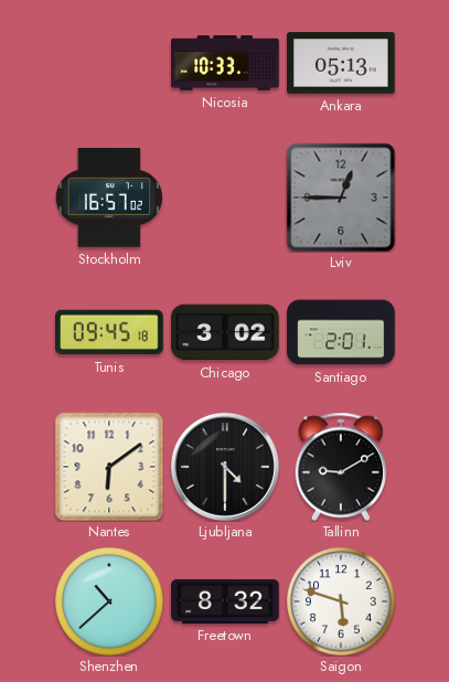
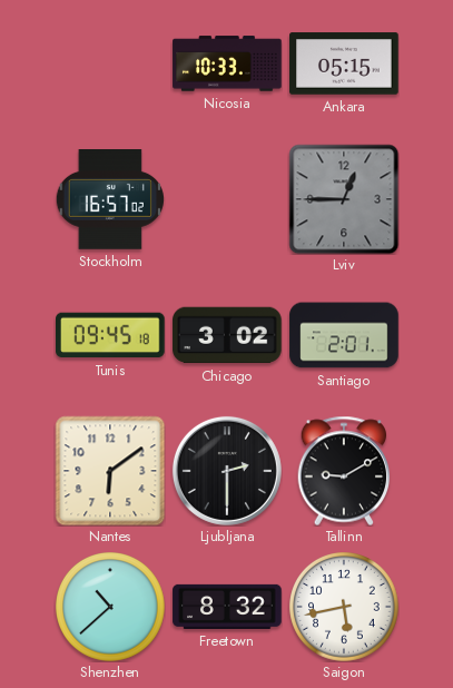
Ankara: 05:13 -> 05:15 (344, 63)
Ljubljana: 4:30 -> 2:30 (227, 471)
Saigon: 5:48 -> 5:43 (345, 608)
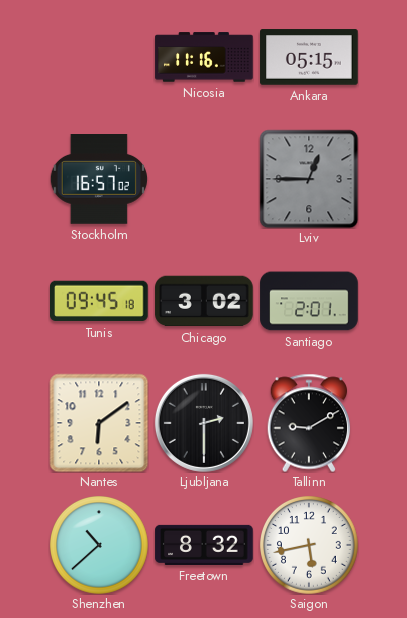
Nicosia: 10:33 -> 11:16 (204, 57)
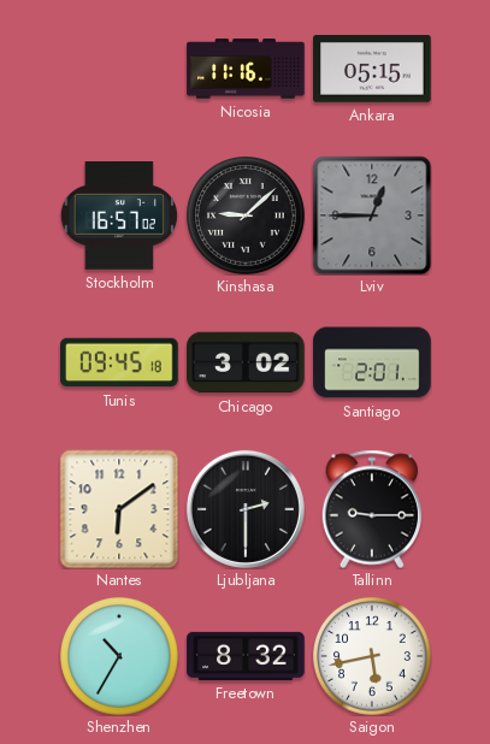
Kinshasa: none -> 9:08 (247, 217)
Tallinn: 9:10 -> 9:15 (372, 509)
Shenzhen: 10:38 -> 10:35 (120, 657)
